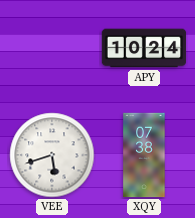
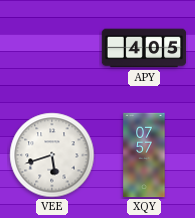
APY: 10:24 -> 4:05 (144, 48)
XQY: 07:38 -> 07:57 (144, 155)
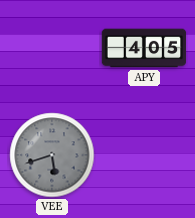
VEE dial: white -> grey (52, 155)
XQY: 07:57 -> none (144, 155)
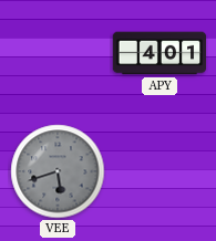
APY: 4:05 -> 4:01 (160, 53)
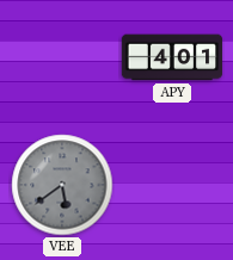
VEE: 5:42 -> 5:39 (62, 185)
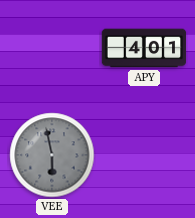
VEE: 5:39 -> 5:58 (52, 155)
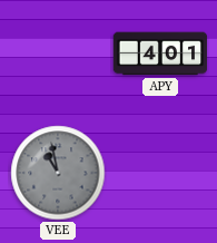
VEE: 5:58 -> 10:58 (58, 173)
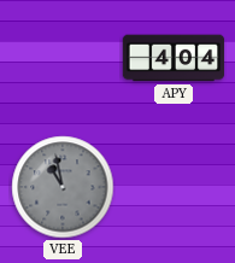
APY: 4:01 -> 4:04 (174, 58)
